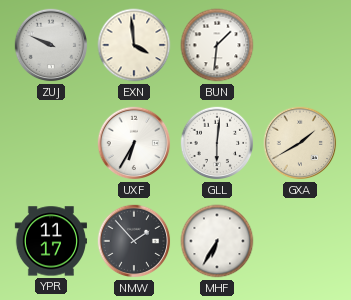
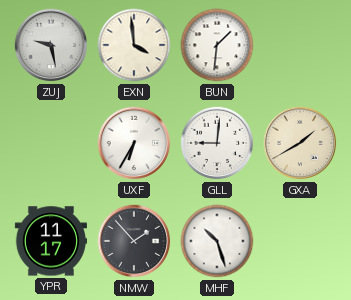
ZUJ: 9:49 -> 9:28 (51, 45)
GLL: 6:01 -> 9:01 (217, 143)
MHF: 6:35 -> 10:27 (217, 241)
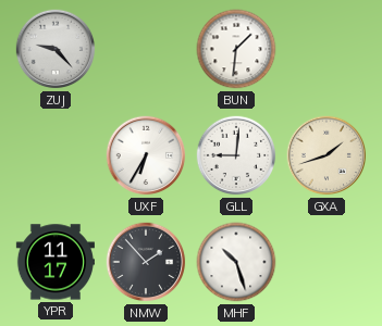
ZUJ: 9:28 -> 9:23 (56, 49)
EXN: 3:59 -> none (134, 45)
GXA: 1:40 -> 1:42 (326, 155)
